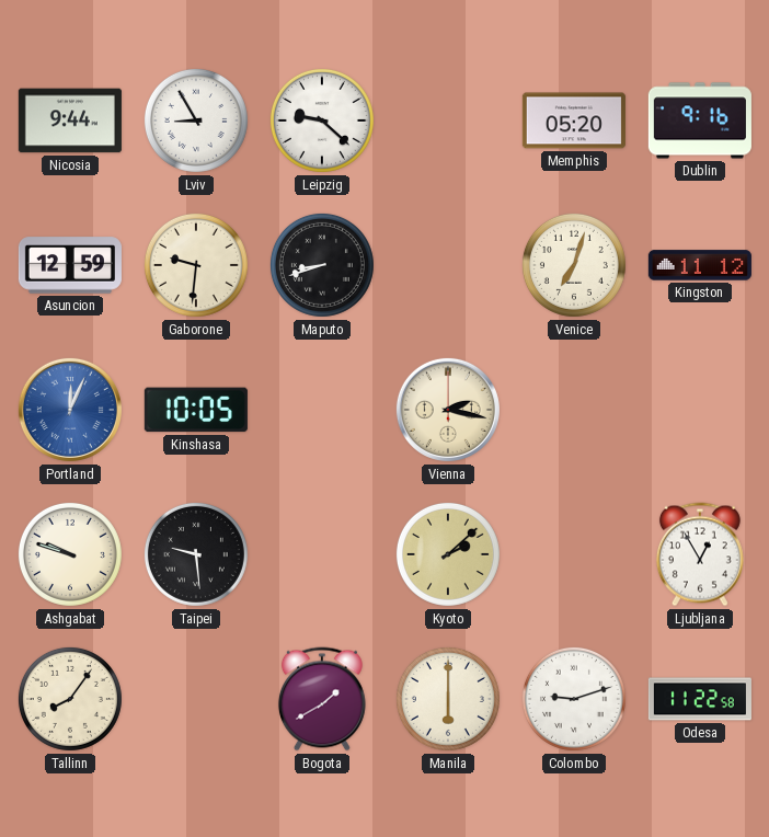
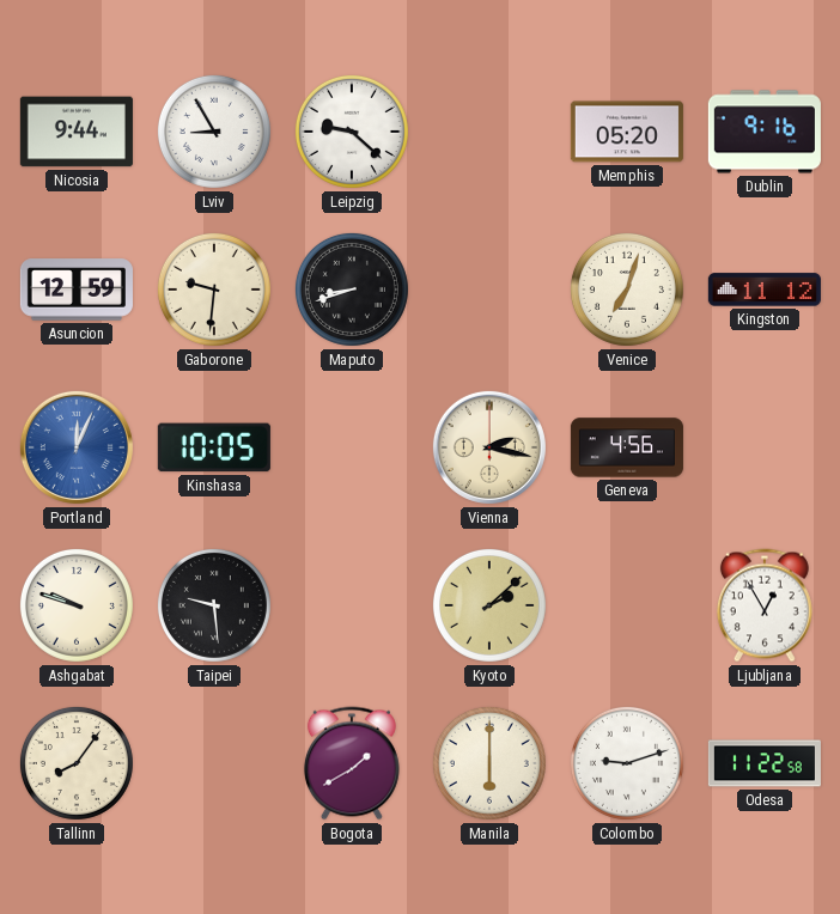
Geneva: none -> 4:56 (627, 447)
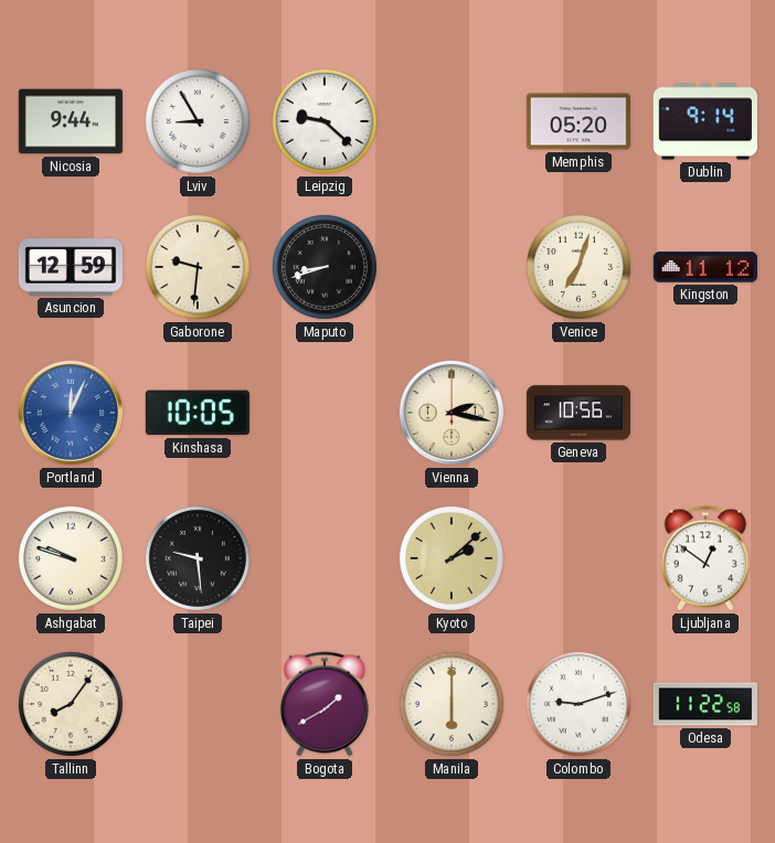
Dublin: 9:16 -> 9:14 (705, 121)
Geneva: 4:56 -> 10:56 (578, 413)
Ljubljana: 12:55 -> 12:51 (705, 558)
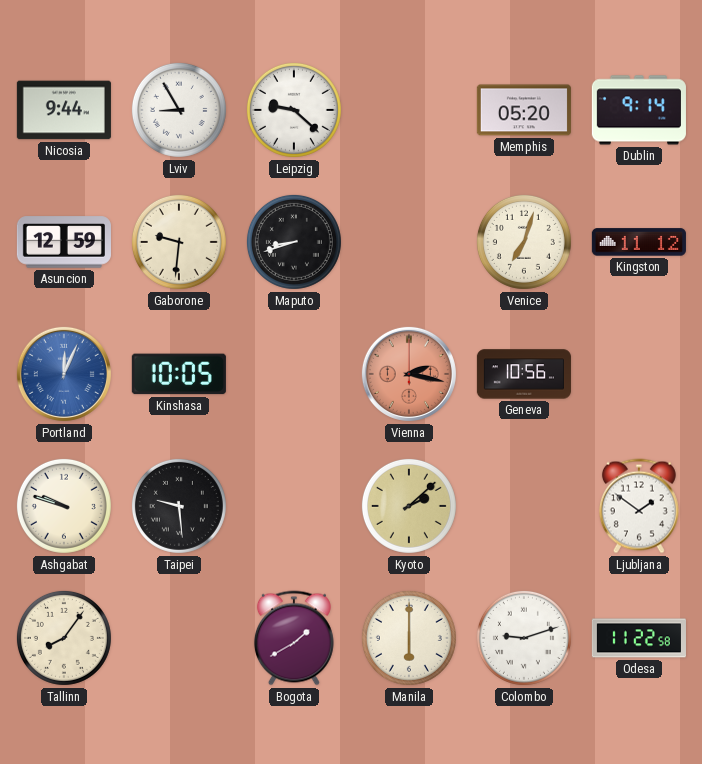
Vienna dial: cream -> salmon (409, 374)
Ljubljana: 12:51 -> 1:51 (639, 506)
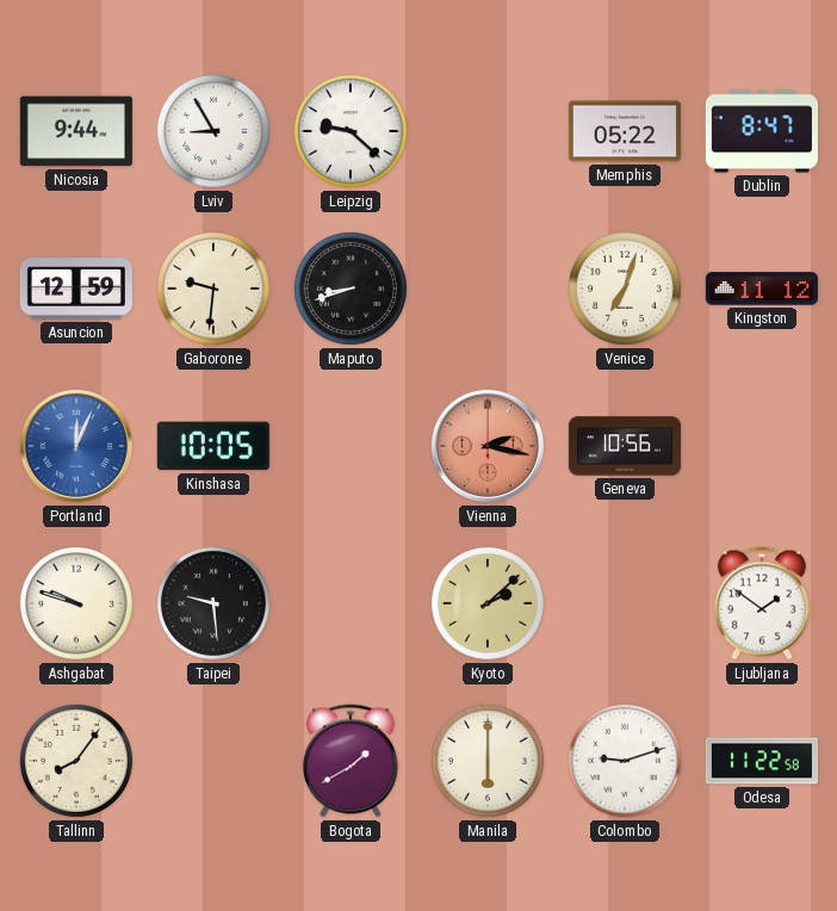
Memphis: 05:20 -> 05:22 (625, 131)
Dublin: 9:14 -> 8:47 (762, 131)
